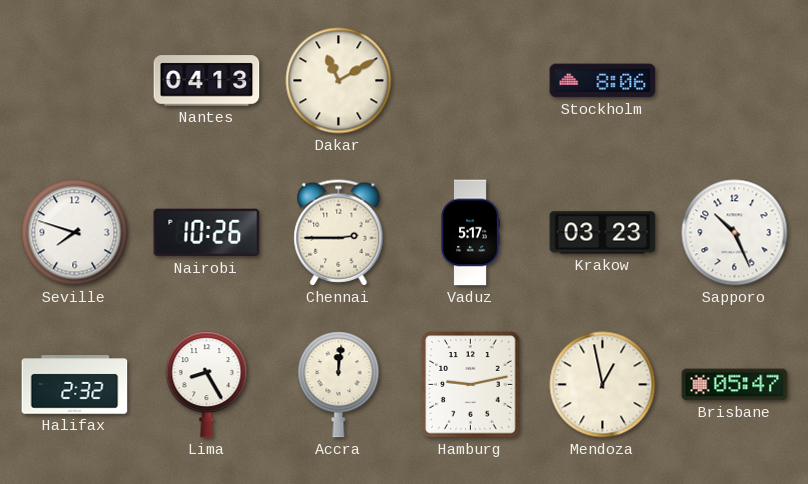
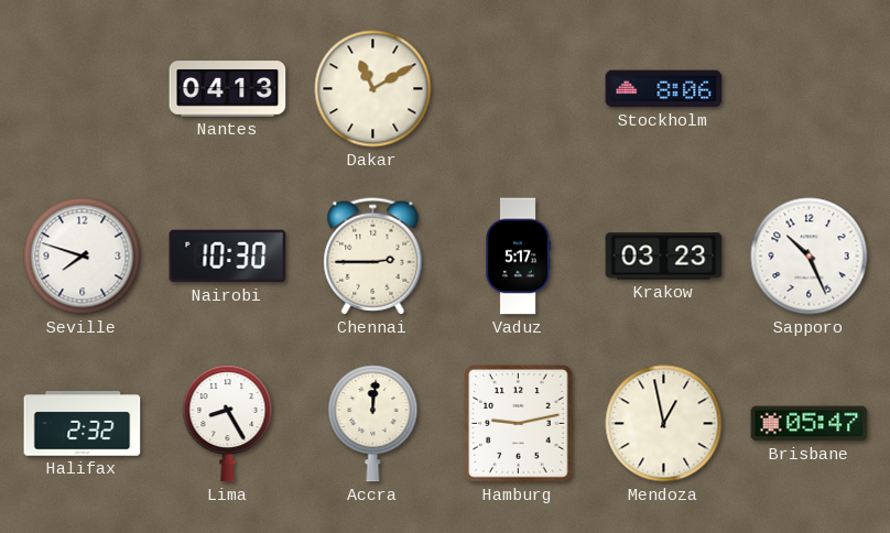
Nairobi: 10:26 -> 10:30 (228, 257)
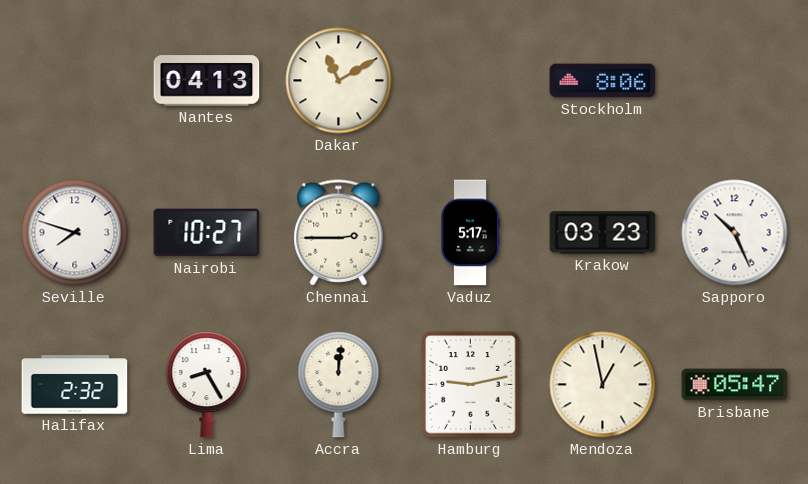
Nairobi: 10:30 -> 10:27 (207, 233)
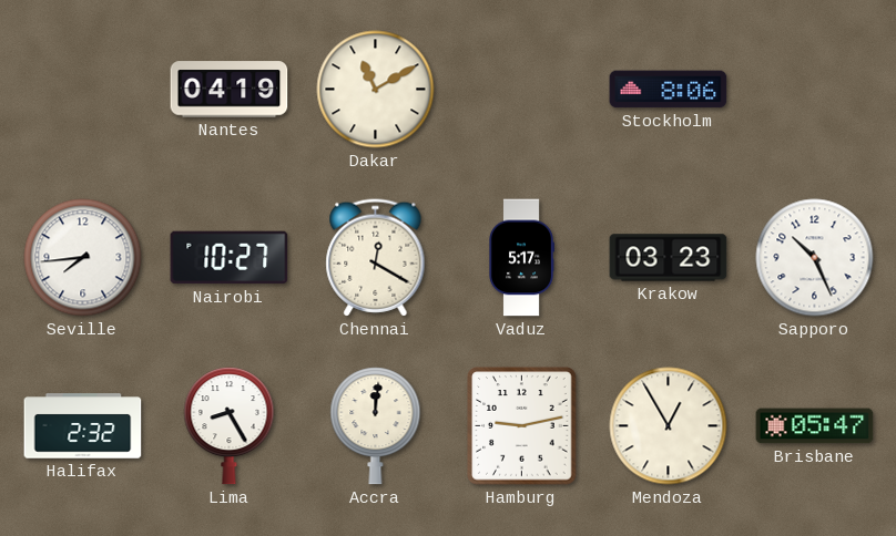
Nantes: 04:13 -> 04:19 (230, 90)
Seville: 7:48 -> 7:44 (83, 258)
Chennai: 2:45 -> 12:20 (376, 258)
Mendoza: 12:58 -> 12:55 (669, 426)
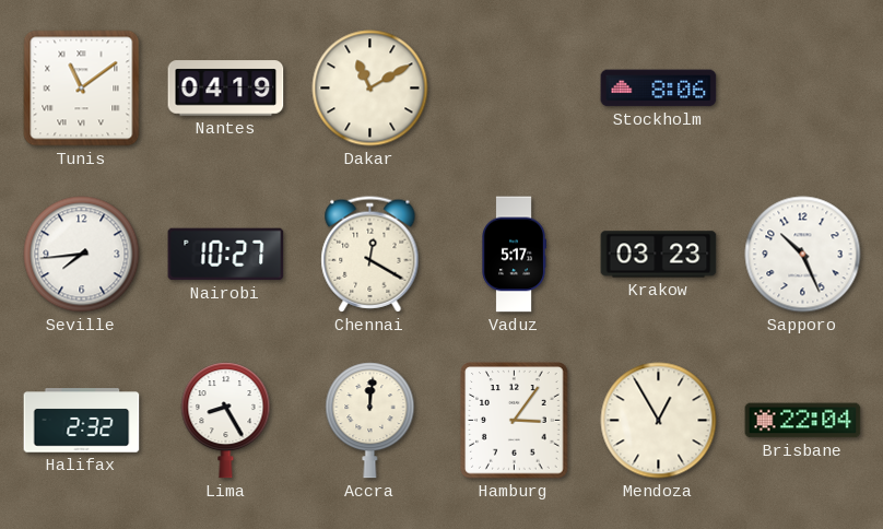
Tunis: none -> 11:09 (82, 89)
Hamburg: 9:13 -> 3:06 (515, 421)
Brisbane: 05:47 -> 22:04 (803, 421)
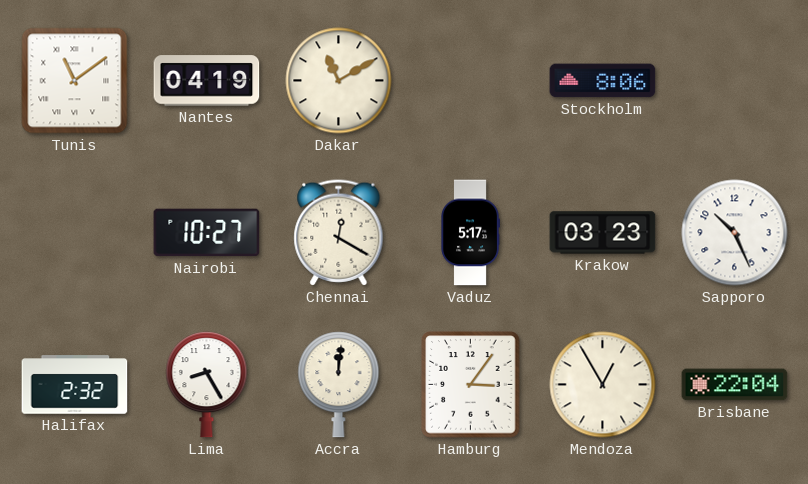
Seville: 7:44 -> none (82, 255)
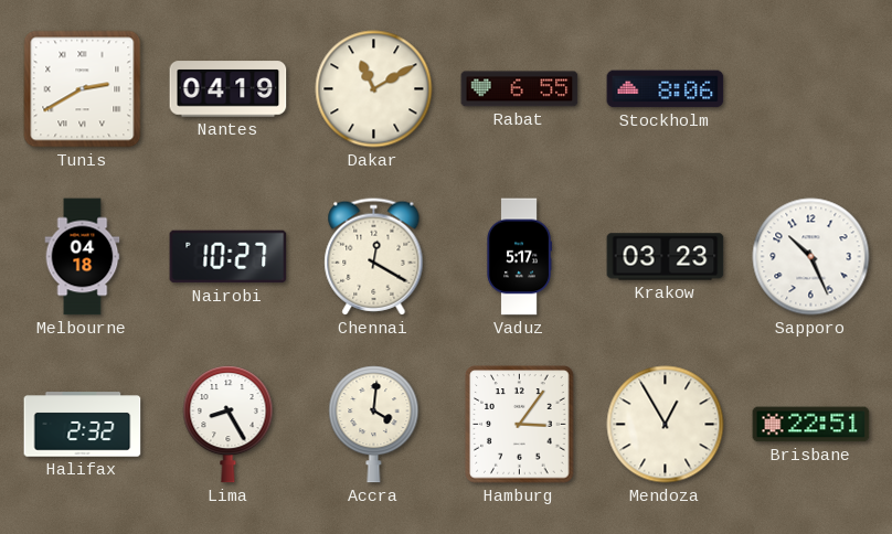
Tunis: 11:09 -> 2:40 (83, 89)
Rabat: none -> 6:55 (520, 89)
Melbourne: none -> 04:18 (83, 257)
Accra: 12:01 -> 4:01 (374, 425)
Brisbane: 22:04 -> 22:51 (811, 425)
